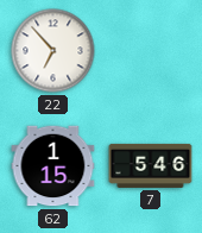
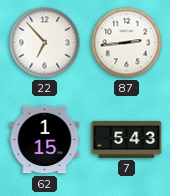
87: none -> 2:44 (127, 43)
7: 5:46 -> 5:43 (127, 139)
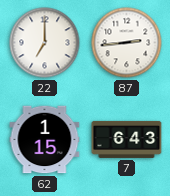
22: 6:53 -> 7:00 (45, 43)
7: 5:43 -> 6:43 (127, 139)
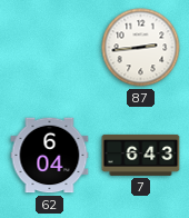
22: 7:00 -> none (45, 43)
62: 1:15 -> 6:04 (50, 156)
